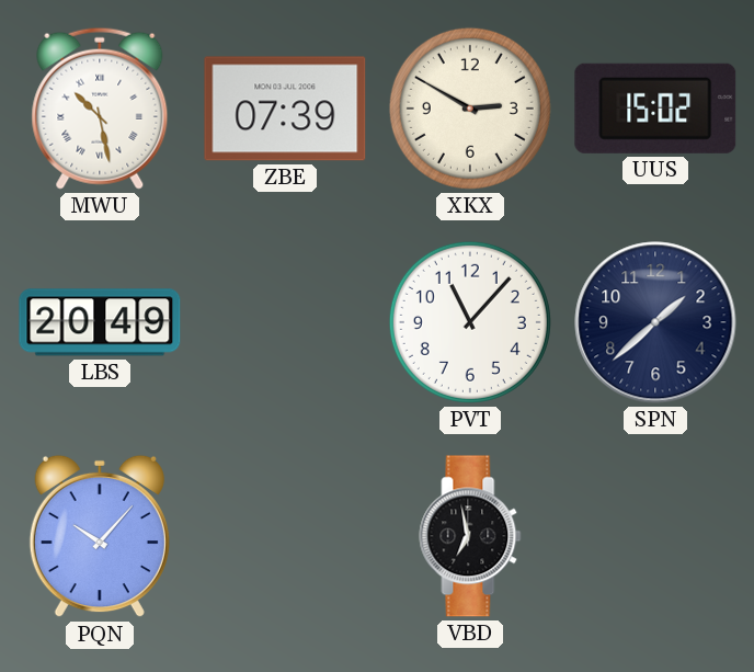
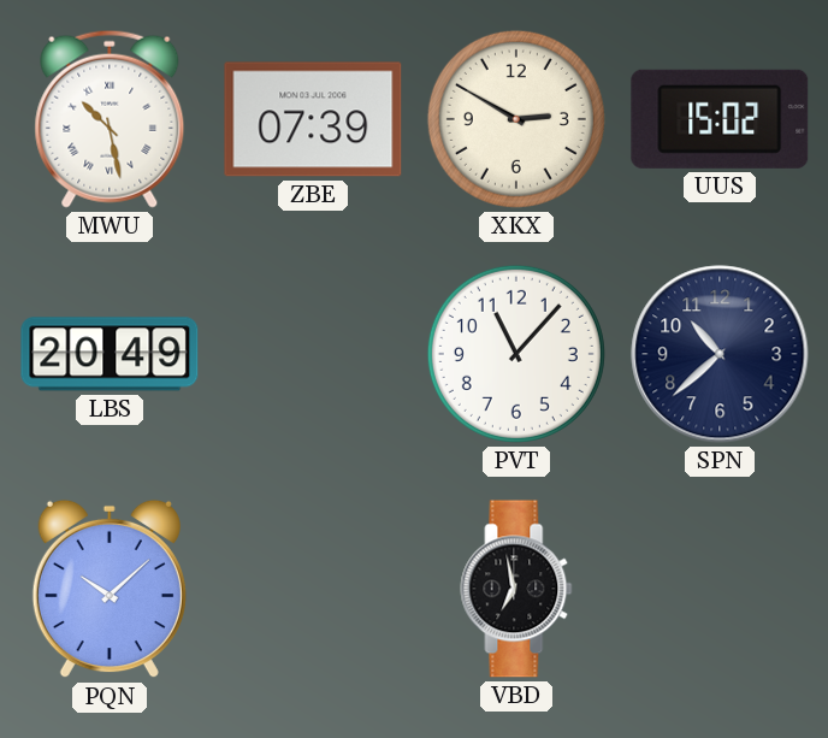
SPN: 1:38 -> 10:38 (720, 354)
PQN: 10:07 -> 10:08 (110, 589)
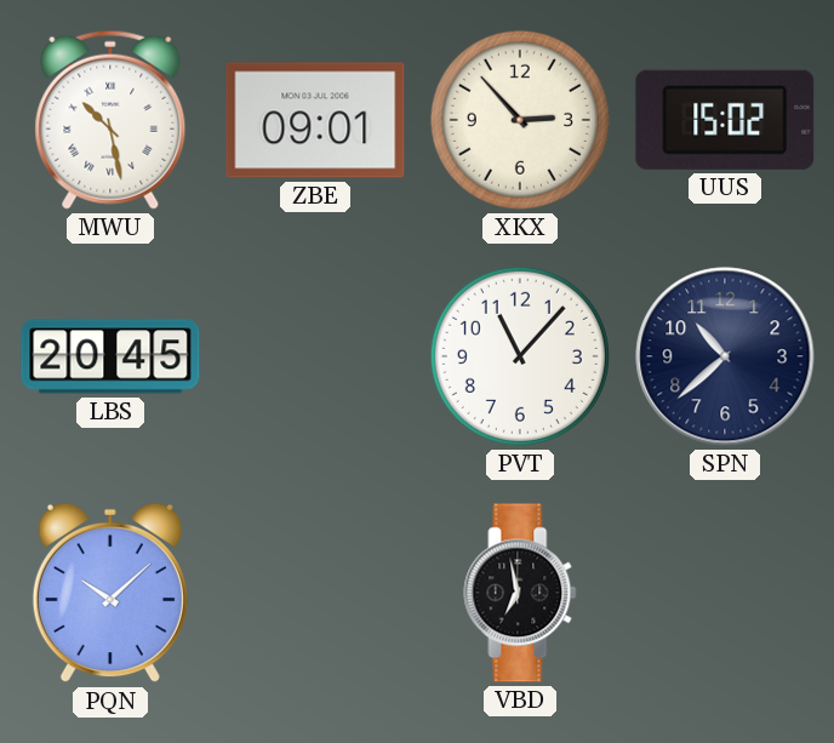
ZBE: 07:39 -> 09:01 (315, 120)
XKX: 2:50 -> 2:53 (520, 120)
LBS: 20:49 -> 20:45 (110, 356)
